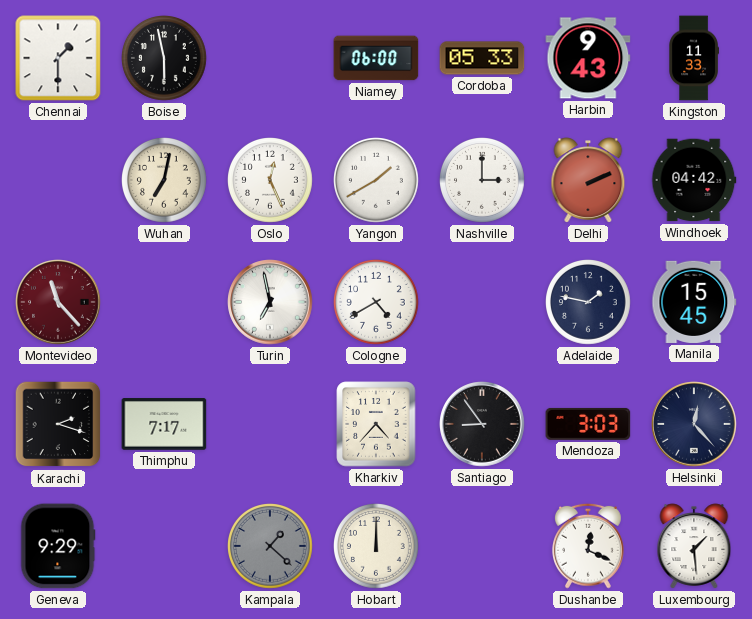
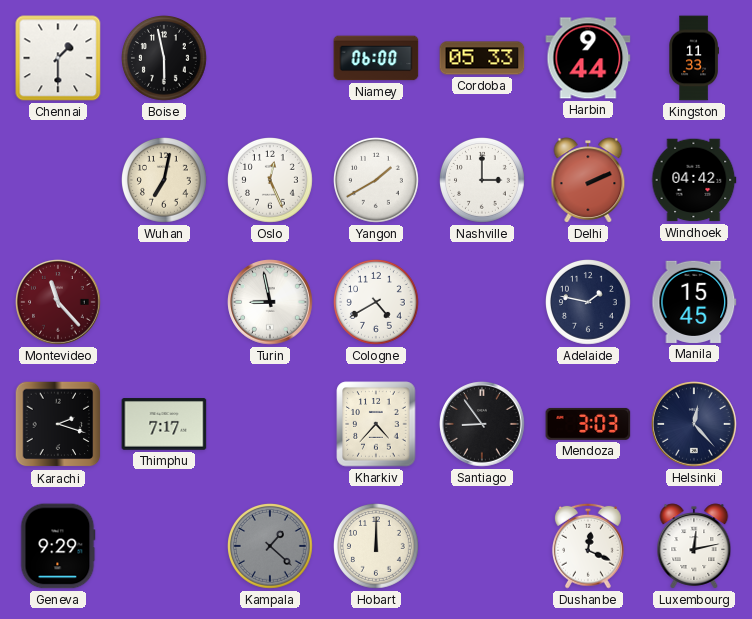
Harbin: 9:43 -> 9:44 (588, 58)
Turin: 6:58 -> 8:58 (270, 302)
Luxembourg: 1:29 -> 12:13 (694, 546)
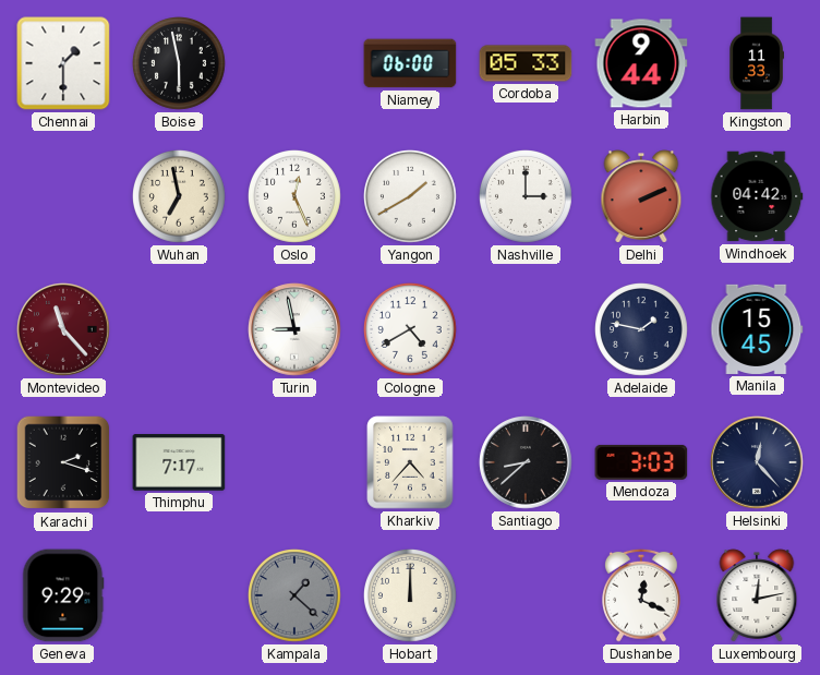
Wuhan: 7:02 -> 6:58 (180, 197)
Santiago: 8:54 -> 8:38 (526, 462)
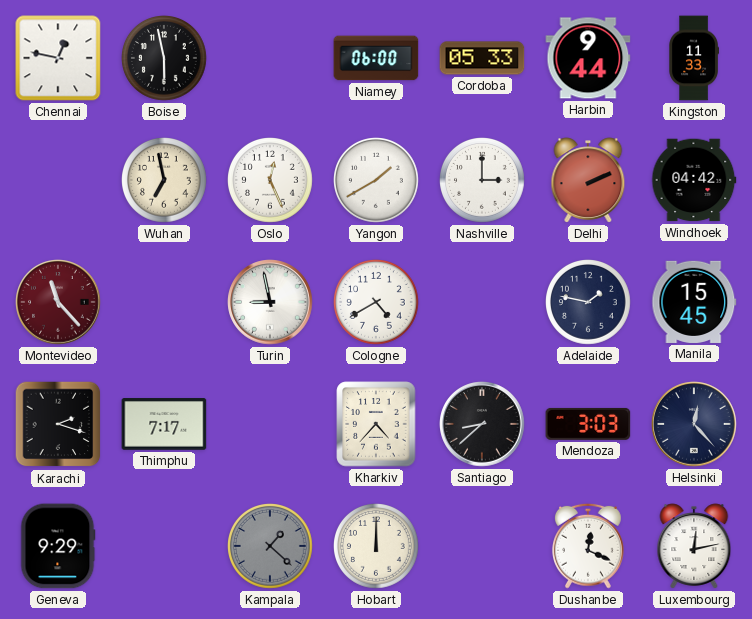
Chennai: 1:30 -> 12:47 (58, 58)
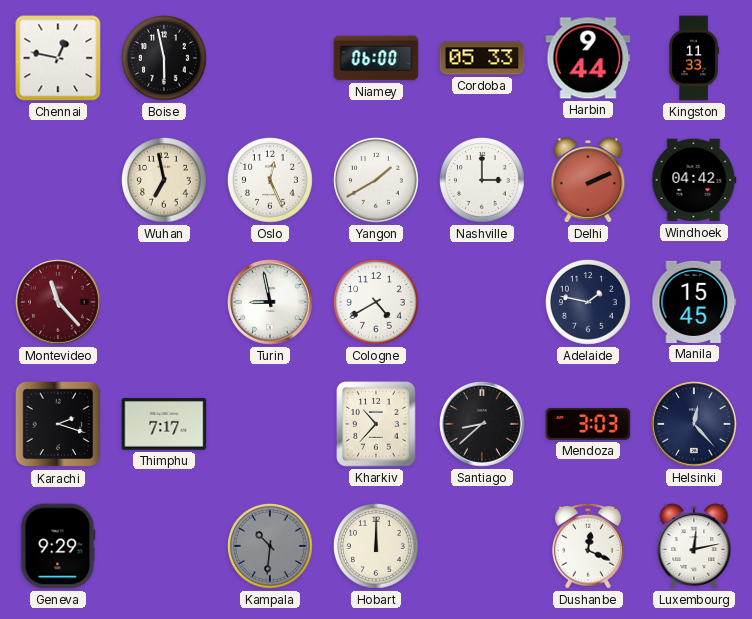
Kharkiv: 4:37 -> 10:37 (376, 424)
Kampala: 1:22 -> 10:31 (271, 547)
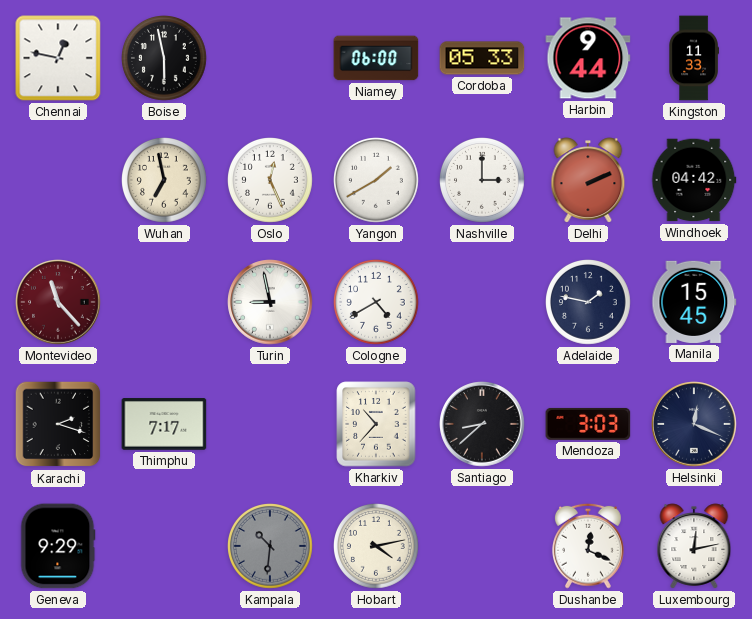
Helsinki: 12:23 -> 12:19 (694, 424)
Hobart: 12:00 -> 4:13 (377, 547)
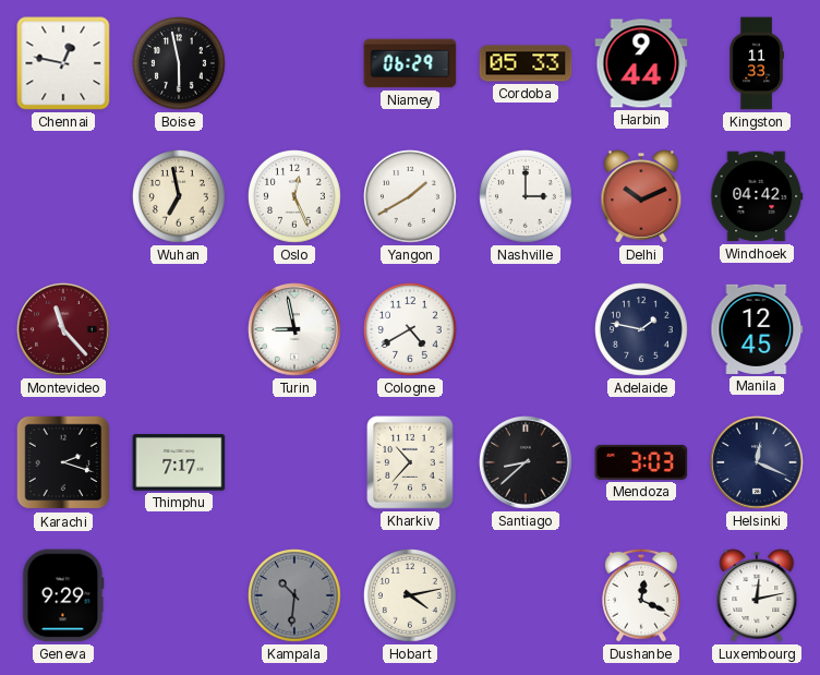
Niamey: 06:00 -> 06:29 (410, 63)
Delhi: 2:11 -> 10:11 (641, 196)
Manila: 15:45 -> 12:45 (757, 329)
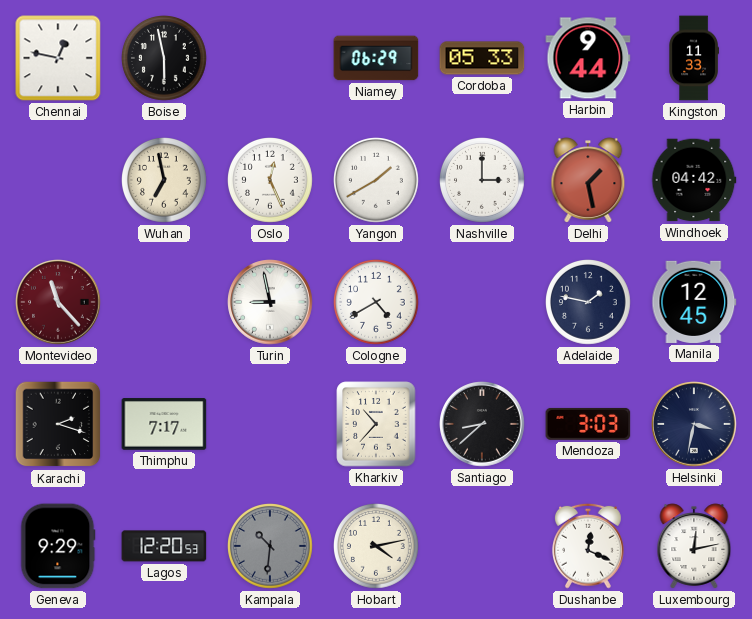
Delhi: 10:11 -> 1:28 (588, 180)
Helsinki: 12:19 -> 3:32 (694, 424)
Lagos: none -> 12:20 (164, 546)
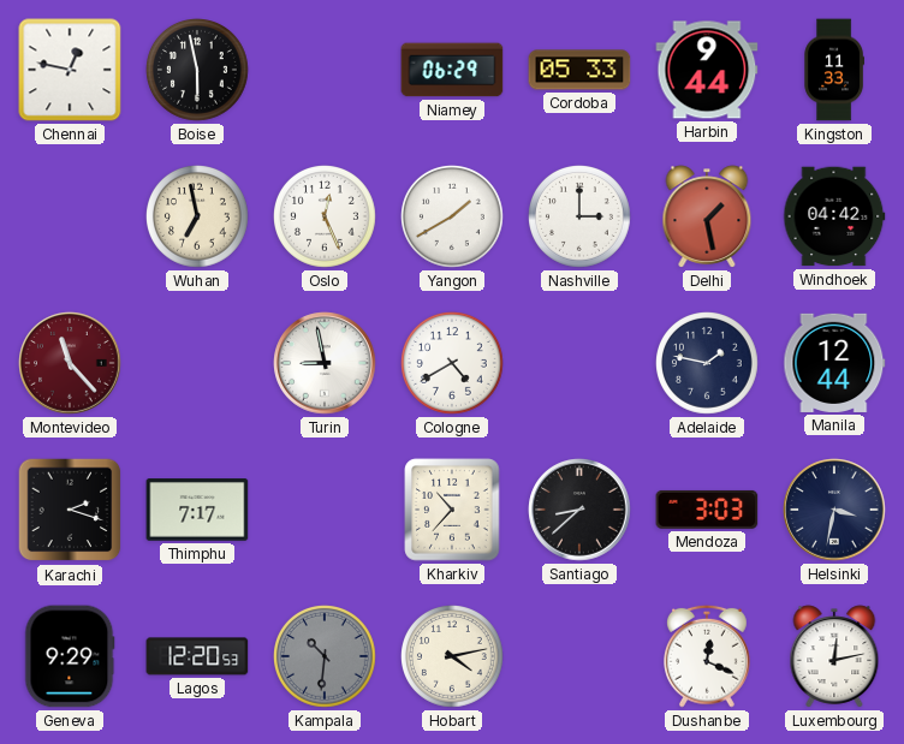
Manila: 12:45 -> 12:44 (834, 363)
